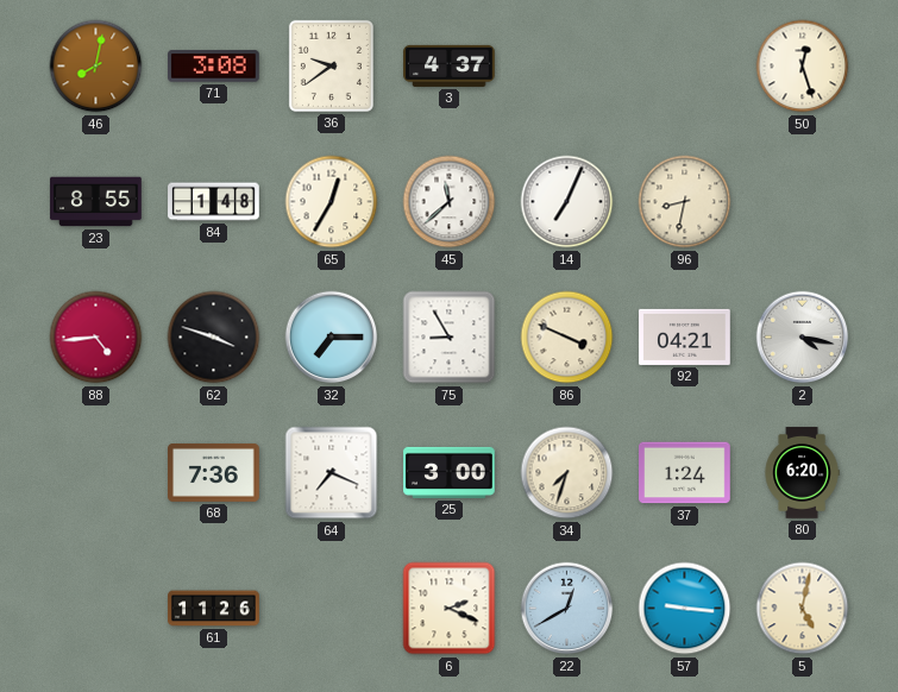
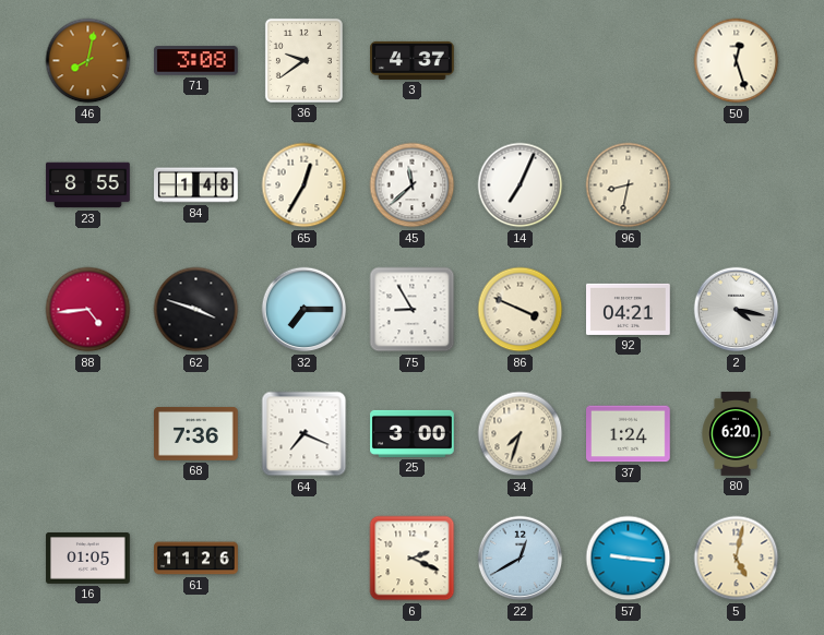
16: none -> 01:05 (88, 559)
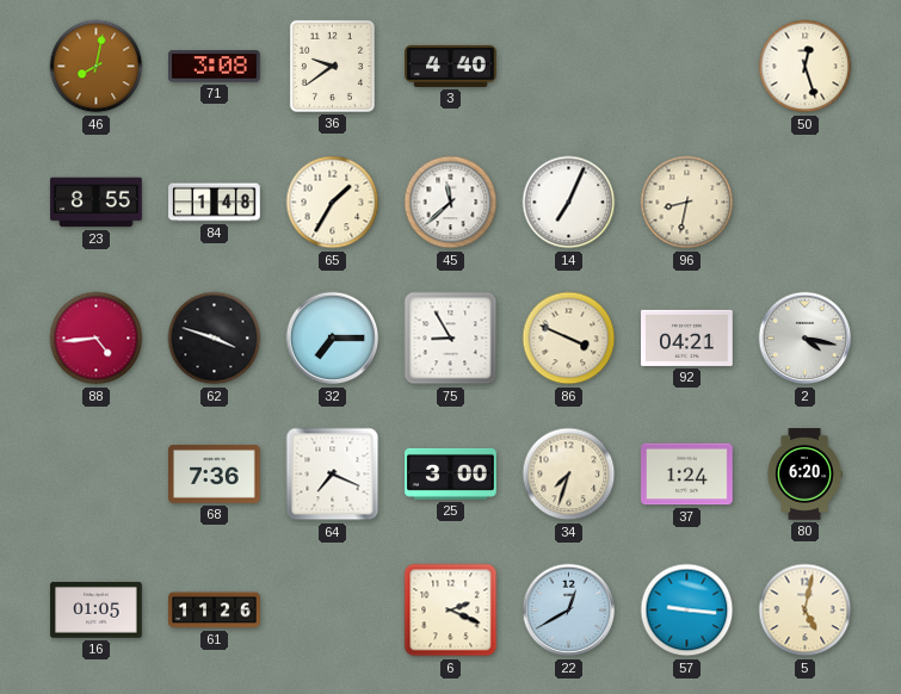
3: 4:37 -> 4:40 (451, 66)
65: 12:35 -> 1:35 (333, 203)
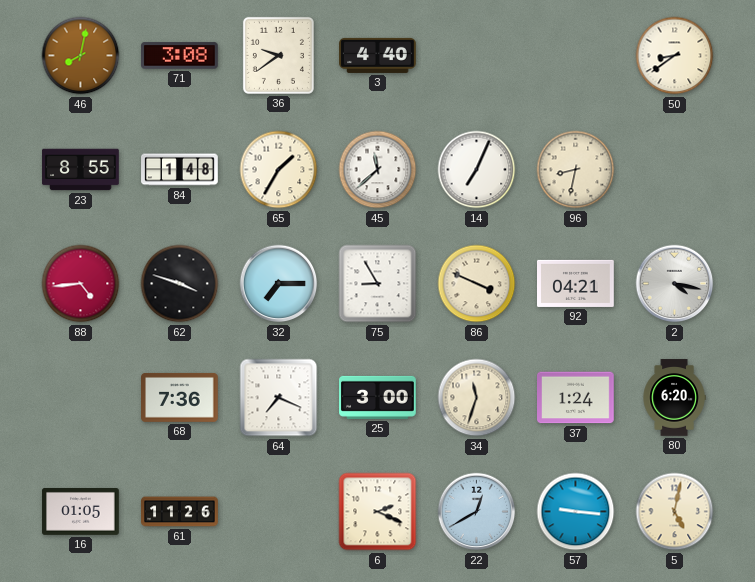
50: 12:27 -> 8:39 (675, 56)
34: 7:33 -> 11:33 (477, 398)
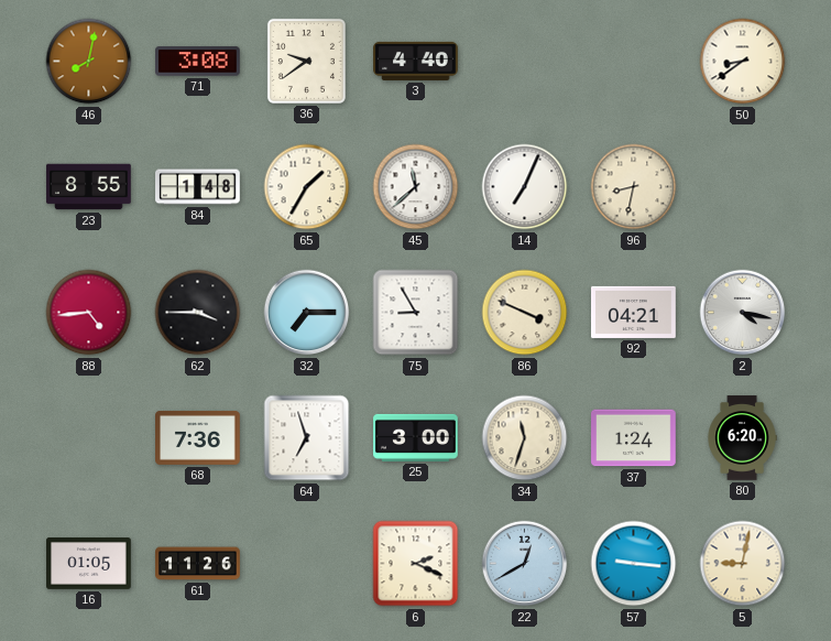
62: 3:48 -> 3:45 (198, 313)
64: 7:19 -> 6:57 (307, 438)
5: 5:02 -> 9:02 (743, 564)
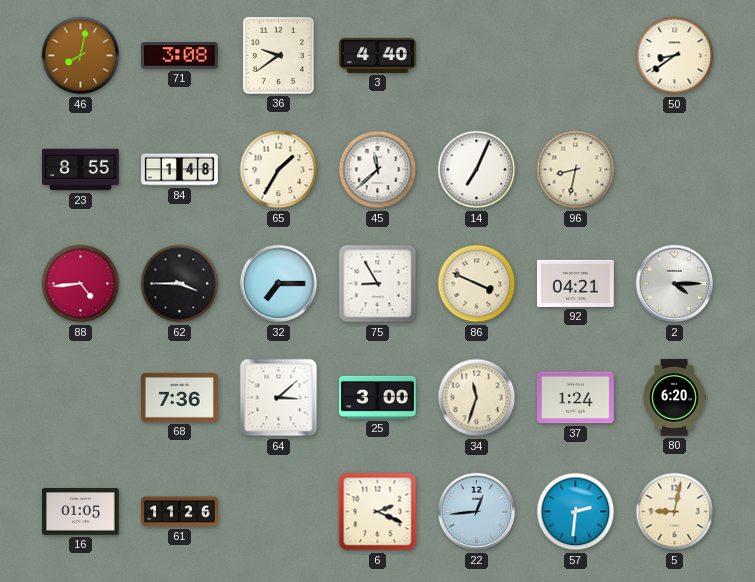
2: 4:17 -> 4:15 (675, 284)
64: 6:57 -> 3:08 (279, 398)
22: 12:40 -> 12:44 (477, 512)
57: 9:16 -> 2:31 (576, 512)
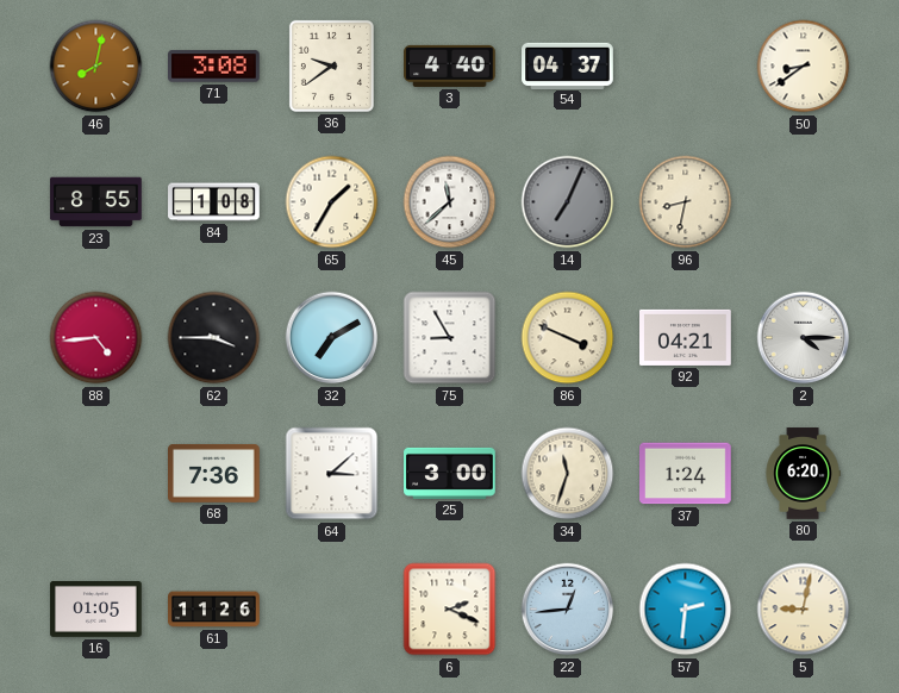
54: none -> 04:37 (568, 65)
84: 1:48 -> 1:08 (214, 202)
14 dial: white -> grey (568, 202)
32: 7:15 -> 7:10 (332, 338)
